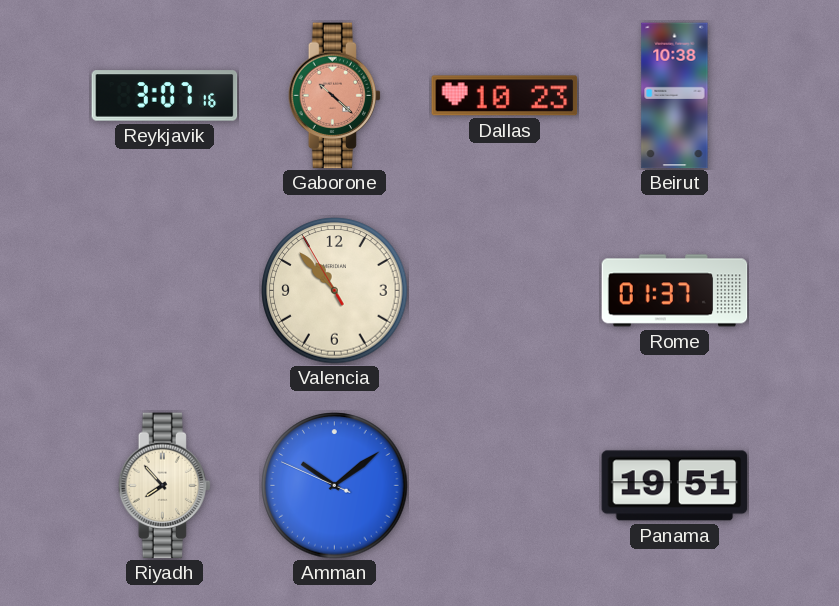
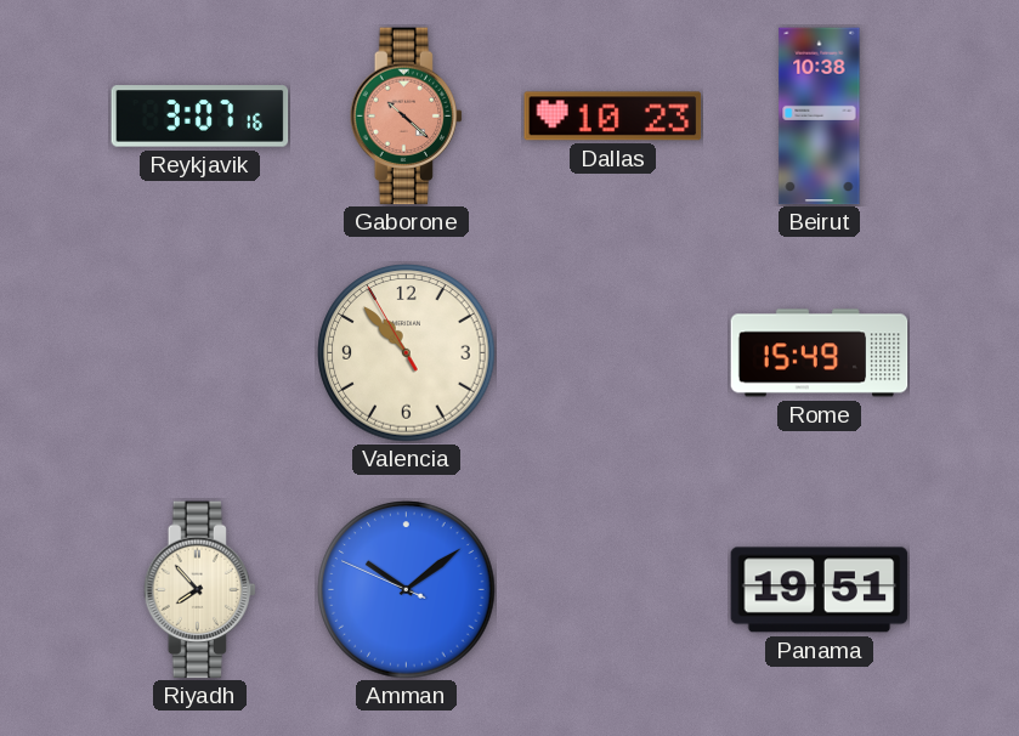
Rome: 01:37 -> 15:49 (820, 353)
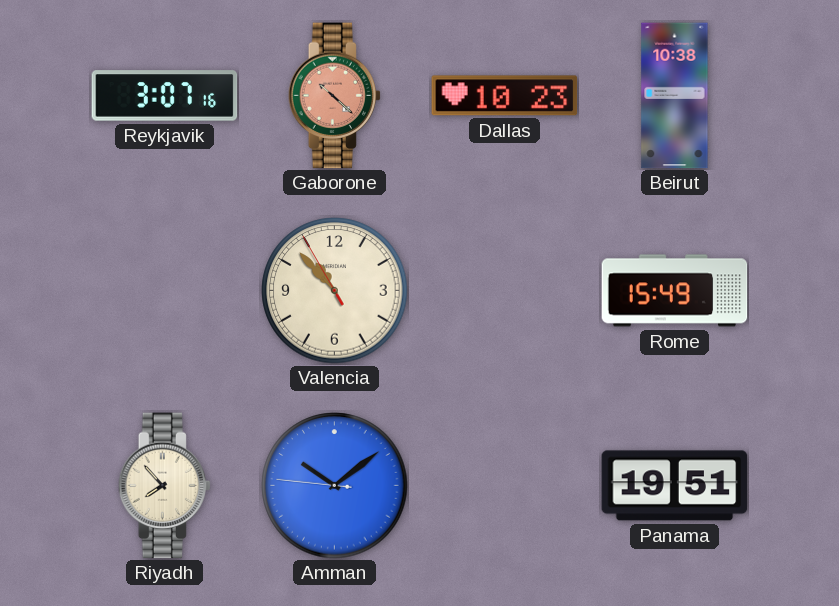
Amman: 10:08:49 -> 10:08:46 (335, 486)
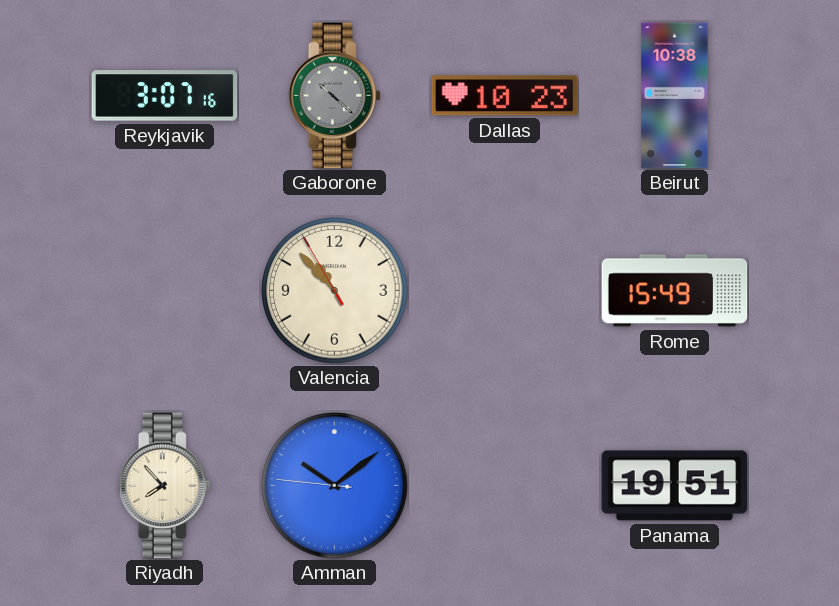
Gaborone dial: salmon -> grey (335, 96)
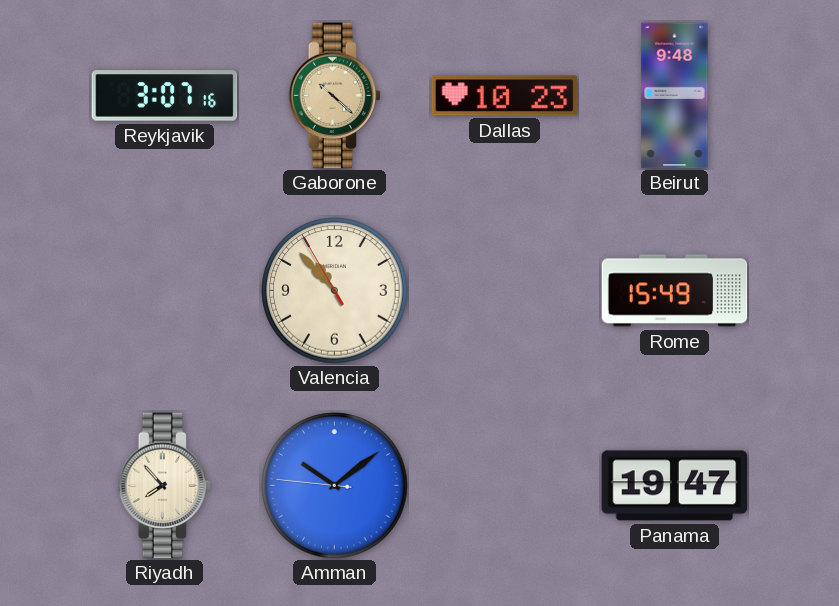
Gaborone dial: grey -> champagne (335, 96)
Beirut: 10:38 -> 9:48 (675, 96)
Panama: 19:51 -> 19:47 (675, 486)
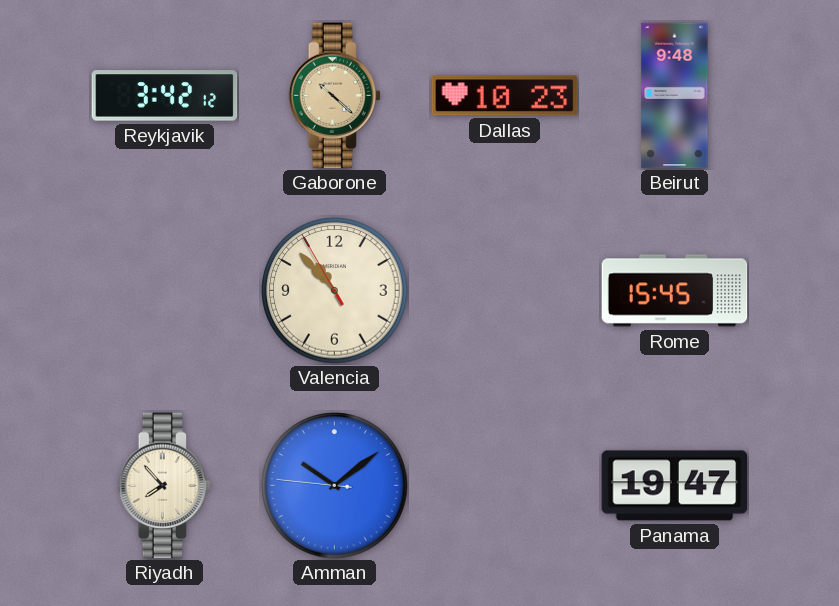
Reykjavik: 3:07 -> 3:42 (165, 96)
Rome: 15:49 -> 15:45 (675, 291)
